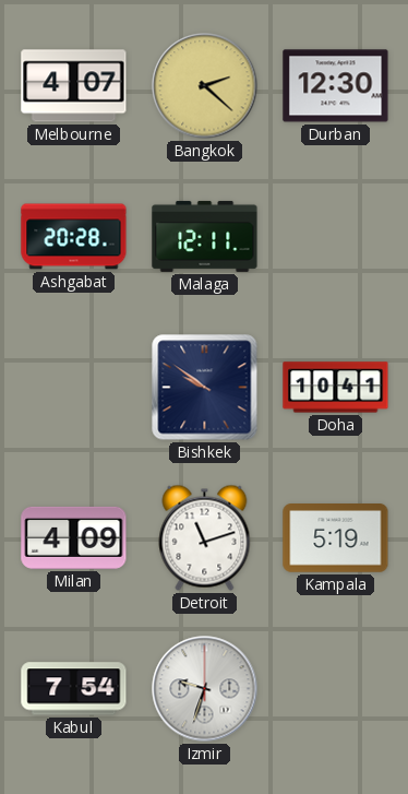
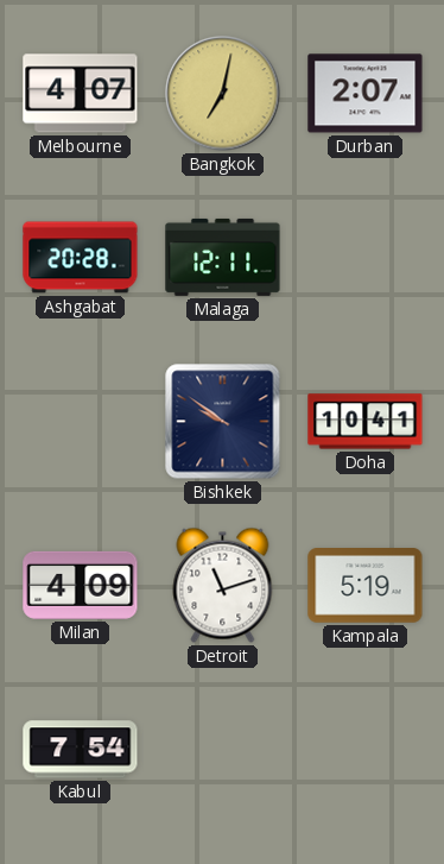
Bangkok: 2:22 -> 7:02 (223, 94)
Durban: 12:30 -> 2:07 (366, 94)
Izmir: 9:33 -> none (205, 689)
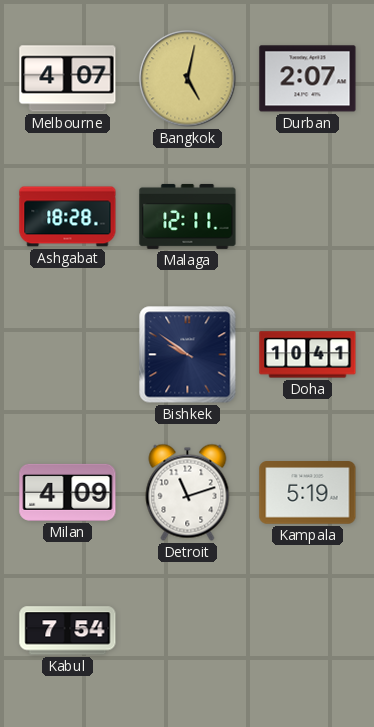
Bangkok: 7:02 -> 5:02 (188, 79)
Ashgabat: 20:28 -> 18:28 (68, 217)
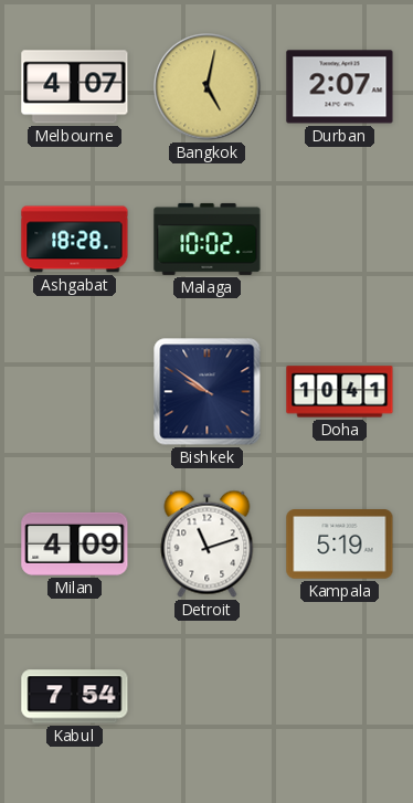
Malaga: 12:11 -> 10:02 (208, 239)
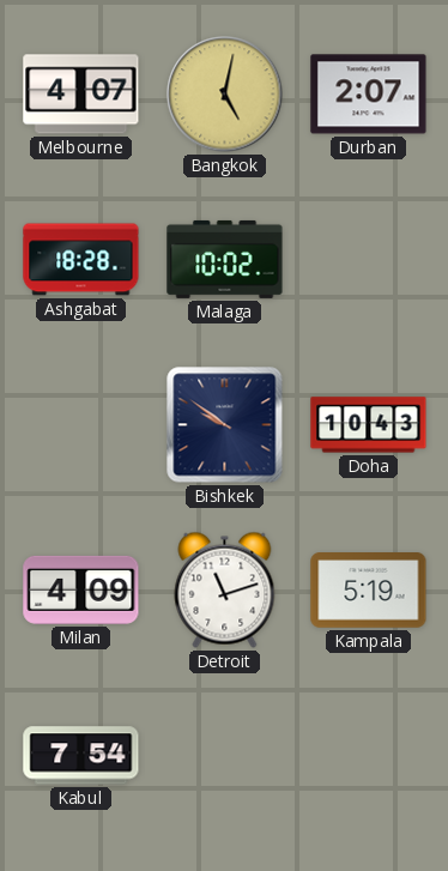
Doha: 10:41 -> 10:43 (369, 425)
